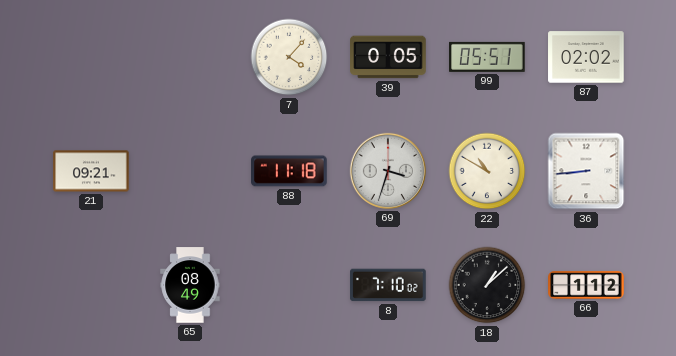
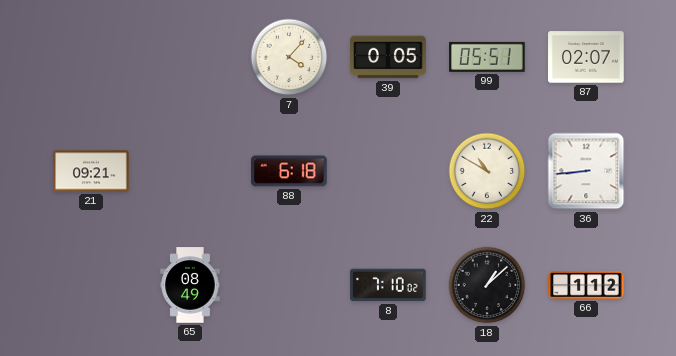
87: 02:02 -> 02:07 (586, 57)
88: 11:18 -> 6:18 (289, 171)
69: 3:33 -> none (388, 171)
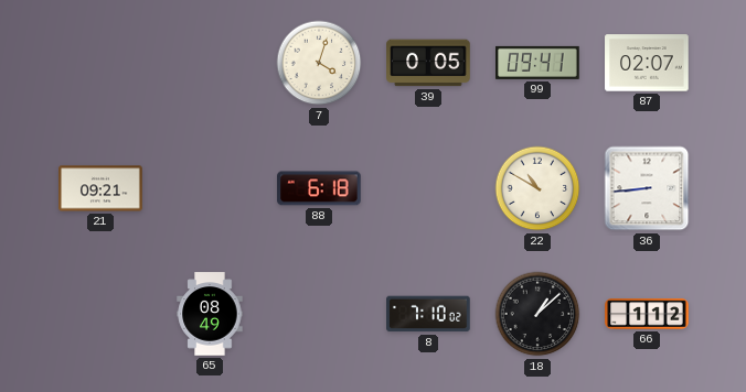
7: 4:07 -> 4:03 (319, 63)
99: 05:51 -> 09:41 (537, 63)
